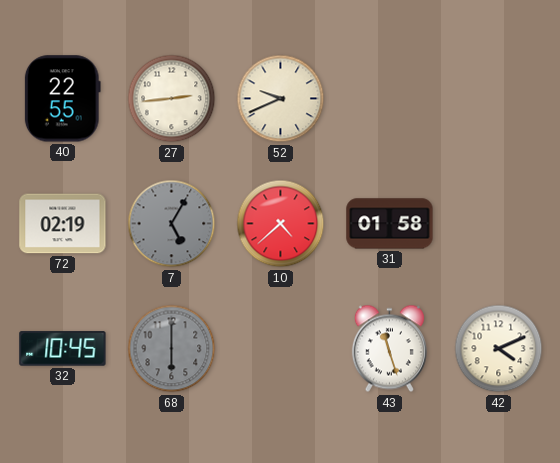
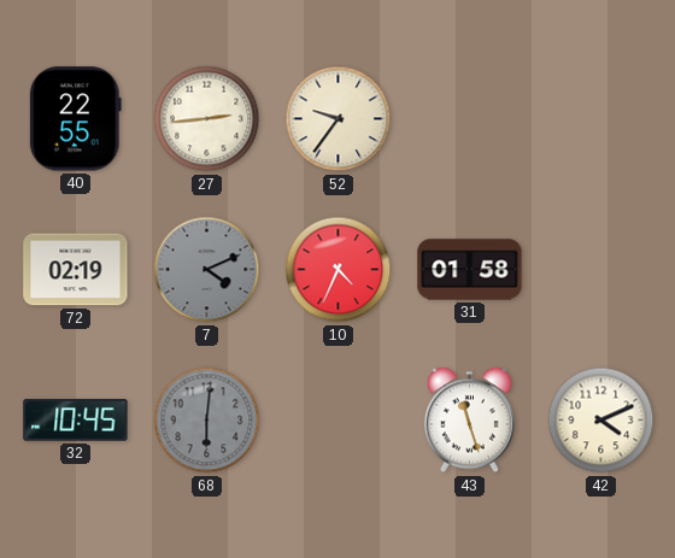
52: 9:41 -> 9:36 (339, 119)
7: 5:05 -> 4:11 (207, 270)
10: 4:38 -> 4:34 (339, 270)
68: 6:00 -> 6:01 (207, 421)
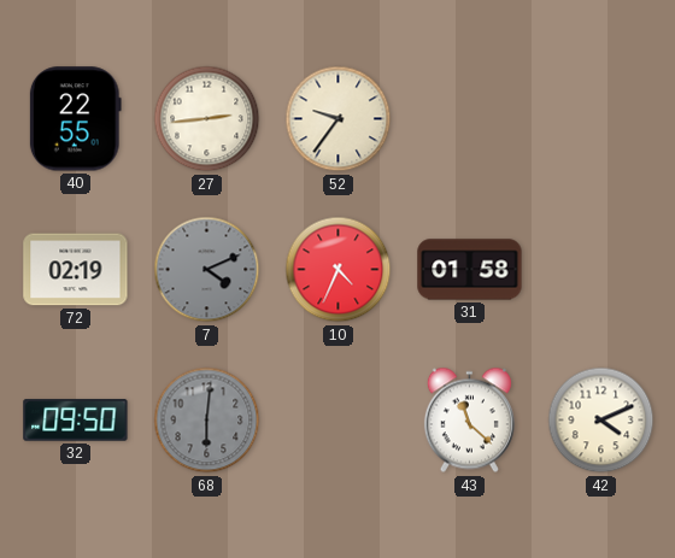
32: 10:45 -> 09:50 (76, 421)
43: 11:27 -> 11:22 (469, 421)
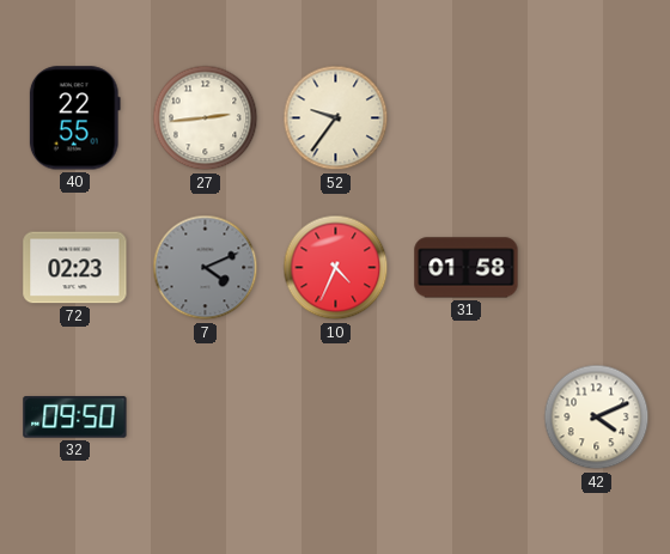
72: 02:19 -> 02:23 (75, 268)
68: 6:01 -> none (207, 421)
43: 11:22 -> none (469, 421)
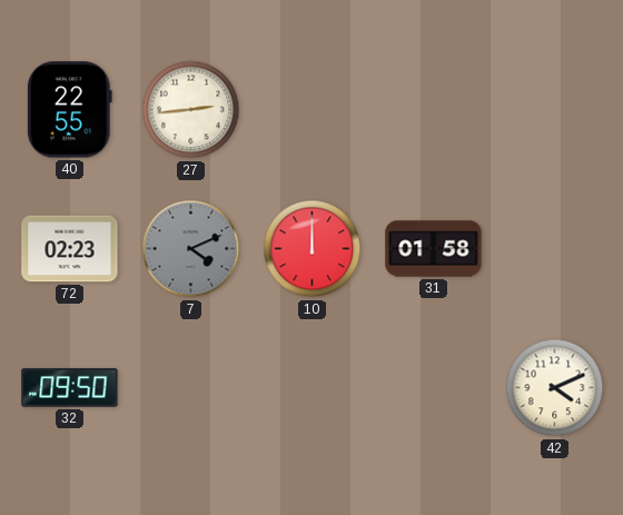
52: 9:36 -> none (336, 118)
10: 4:34 -> 12:00 (313, 249)
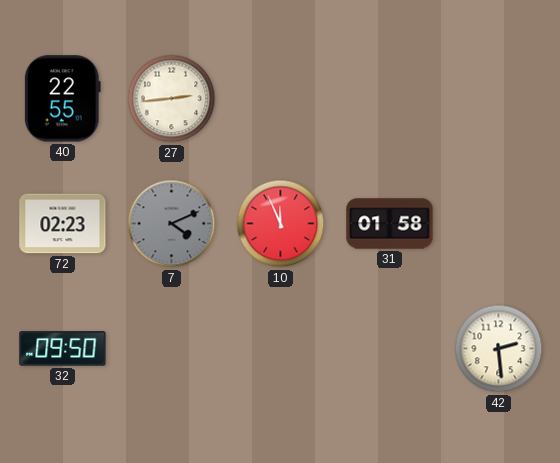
10: 12:00 -> 11:56 (281, 224)
42: 4:11 -> 2:29 (499, 349)
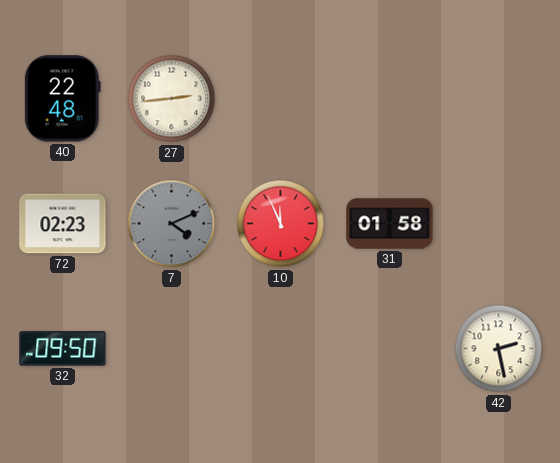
40: 22:55 -> 22:48 (62, 99)
42: 2:29 -> 2:28 (499, 349)
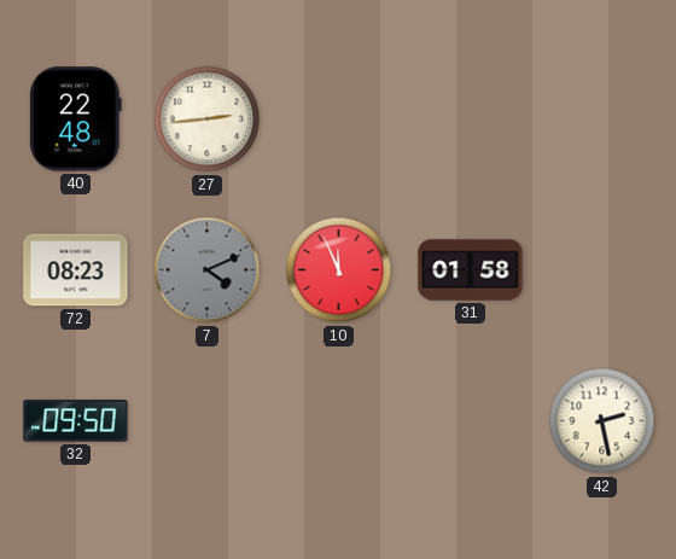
72: 02:23 -> 08:23 (76, 270)
